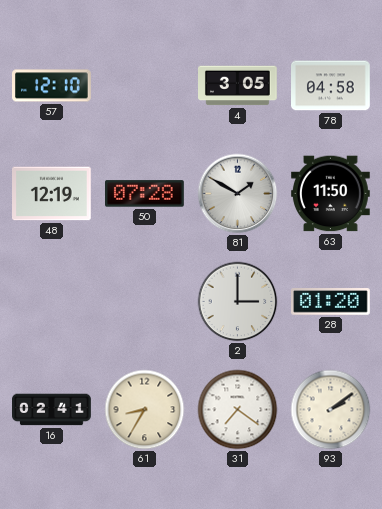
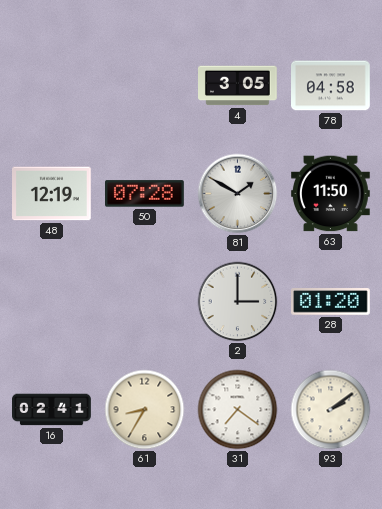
57: 12:10 -> none (52, 86)
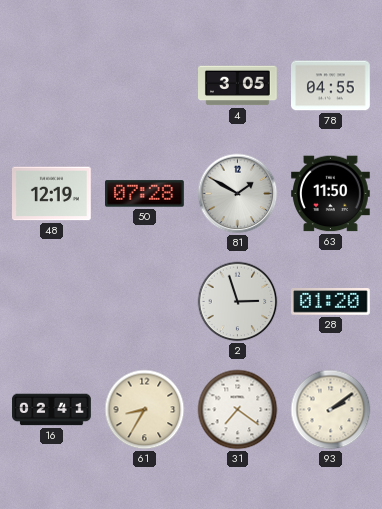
78: 04:58 -> 04:55 (331, 86)
2: 3:00 -> 2:57 (238, 302)
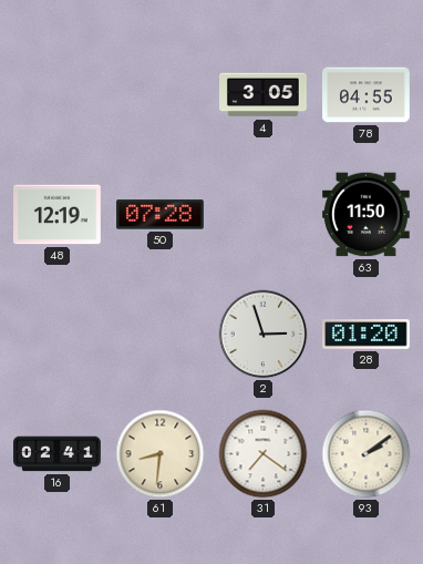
81: 1:50 -> none (238, 194)
61: 8:35 -> 8:31 (161, 454)
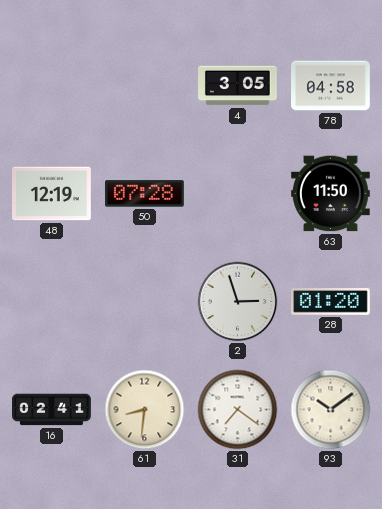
78: 04:55 -> 04:58 (331, 86)
93: 2:09 -> 10:09 (331, 410)
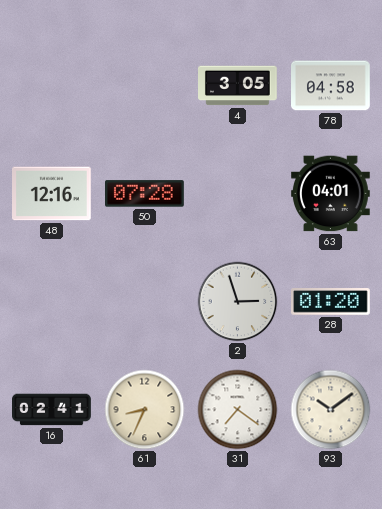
48: 12:19 -> 12:16 (52, 194)
63: 11:50 -> 04:01 (331, 194)
61: 8:31 -> 8:34 (145, 410)
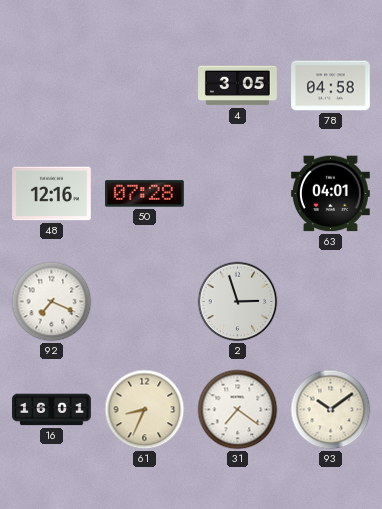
92: none -> 7:19 (52, 302)
28: 01:20 -> none (331, 302)
16: 02:41 -> 16:01 (52, 410)
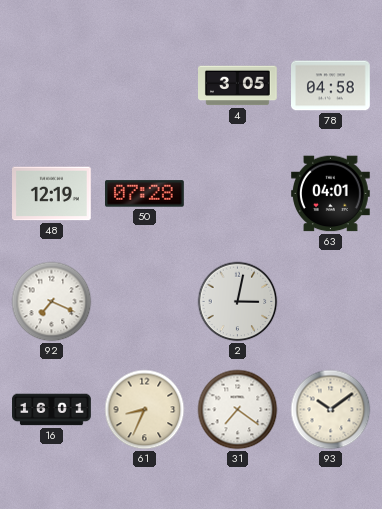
48: 12:16 -> 12:19 (52, 194)
2: 2:57 -> 3:02 (238, 302)
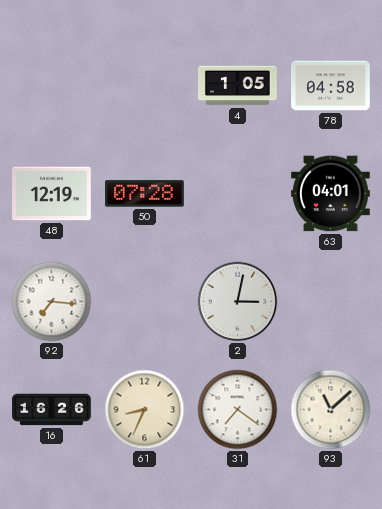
4: 3:05 -> 1:05 (238, 86)
92: 7:19 -> 7:16 (52, 302)
16: 16:01 -> 16:26 (52, 410)
93: 10:09 -> 11:08 (331, 410)
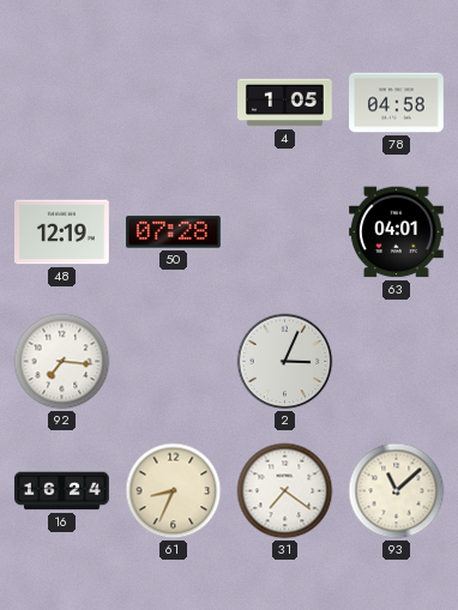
2: 3:02 -> 3:04 (285, 362)
16: 16:26 -> 16:24 (62, 491)
